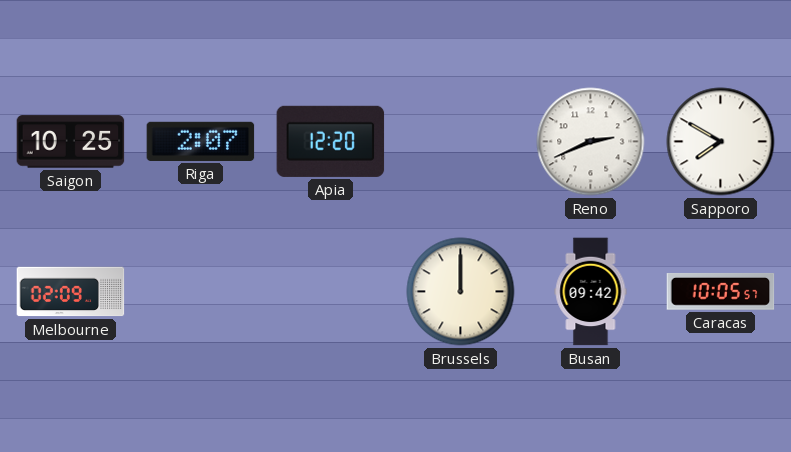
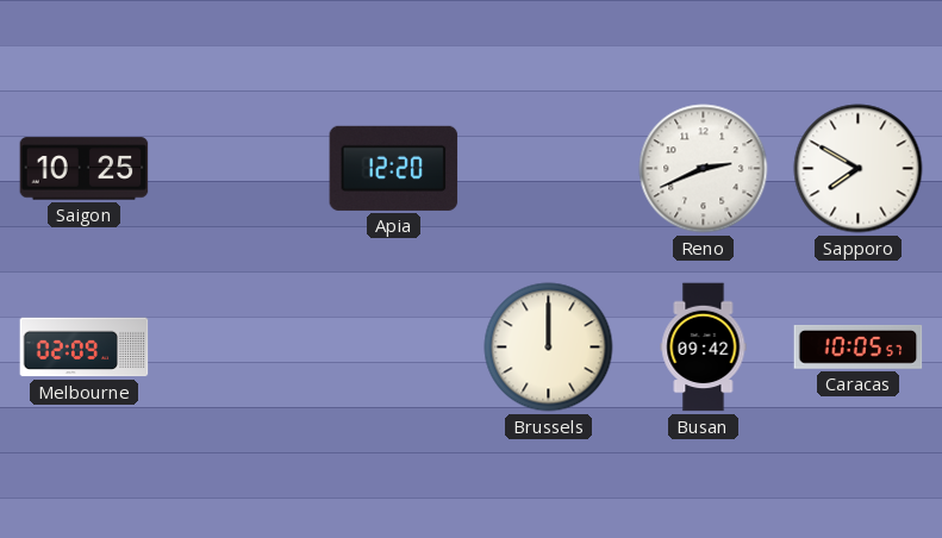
Riga: 2:07 -> none (201, 141)
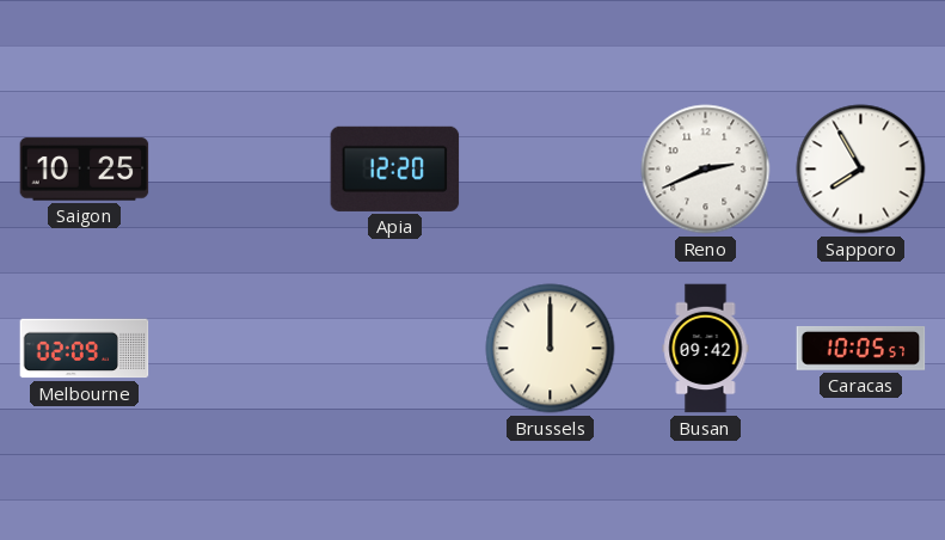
Sapporo: 7:50 -> 7:55 (861, 170)
